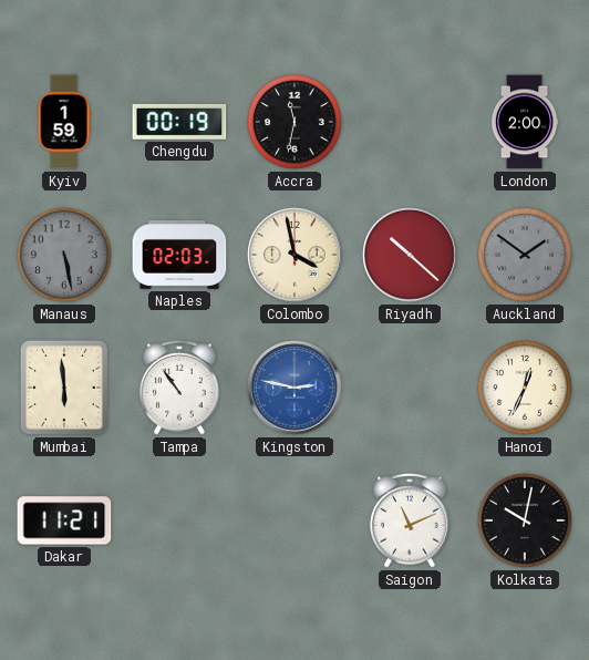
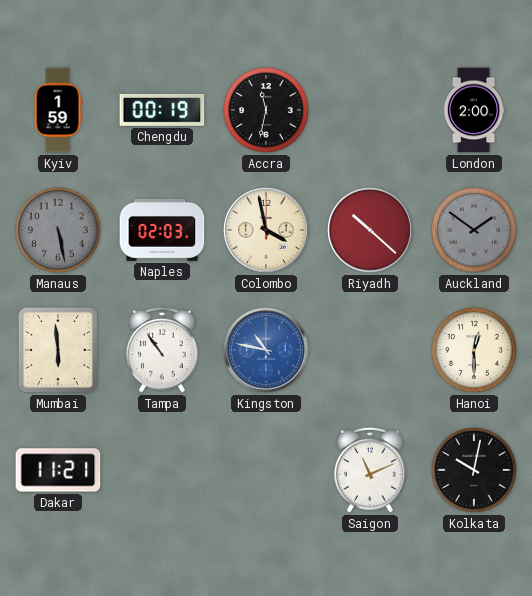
Kingston: 2:47 -> 10:47 (266, 350)
Hanoi: 12:34 -> 12:30 (475, 351)
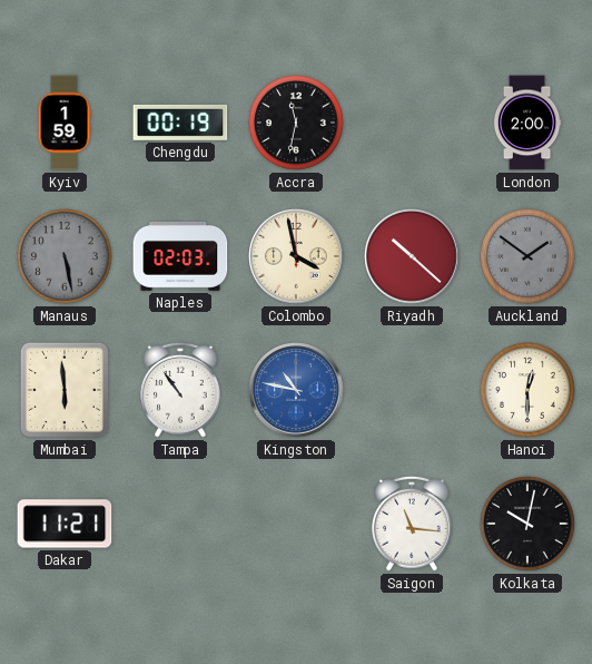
Saigon: 11:11 -> 11:16 (413, 524)
